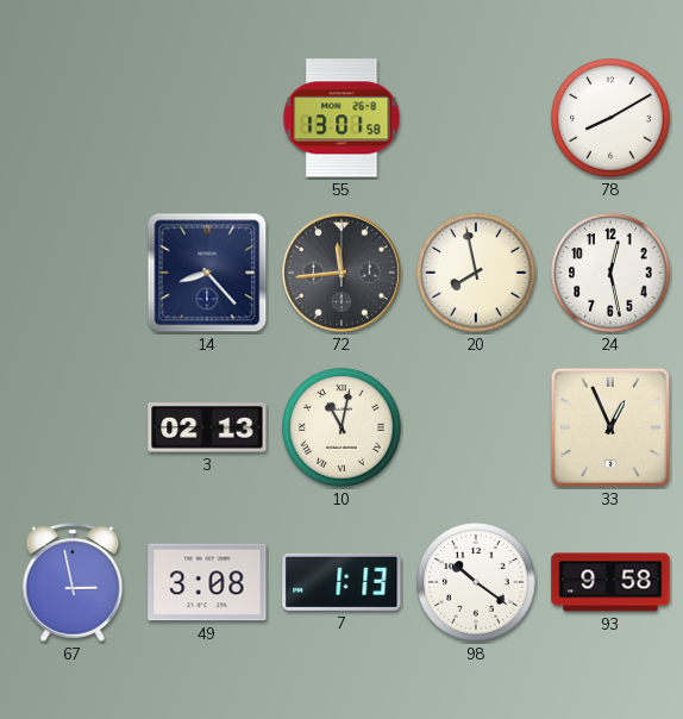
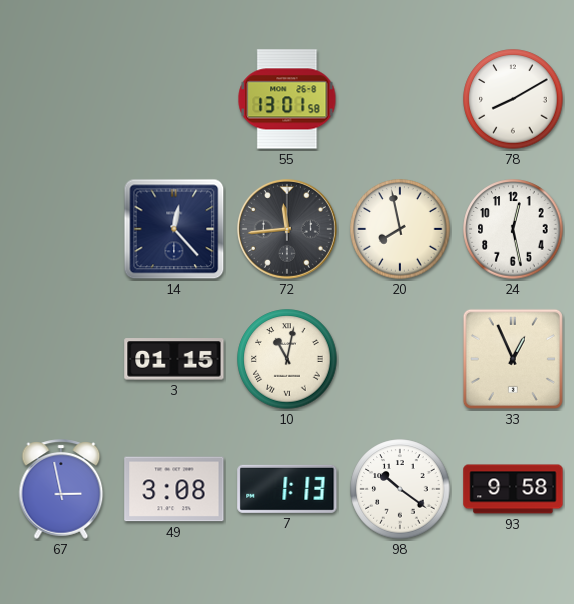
14: 8:23 -> 12:23 (174, 229)
3: 02:13 -> 01:15 (174, 359)
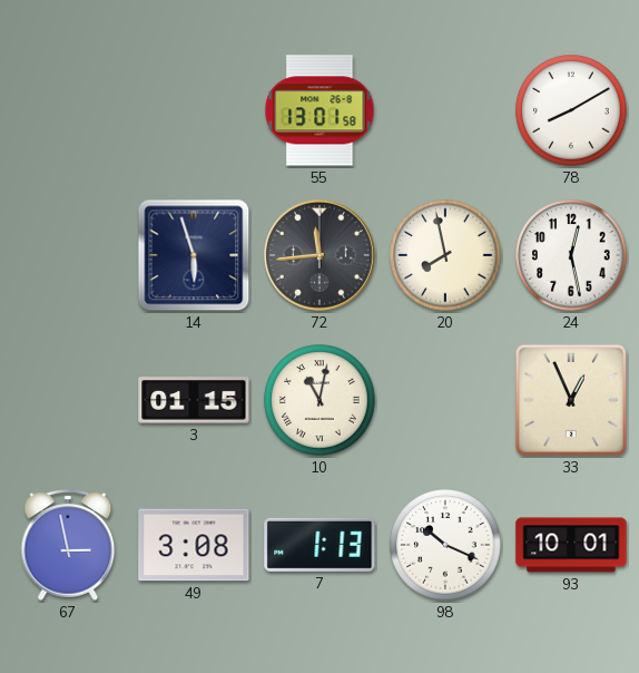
14: 12:23 -> 5:57 (194, 255)
98: 10:21 -> 10:19 (445, 545)
93: 9:58 -> 10:01 (571, 545)
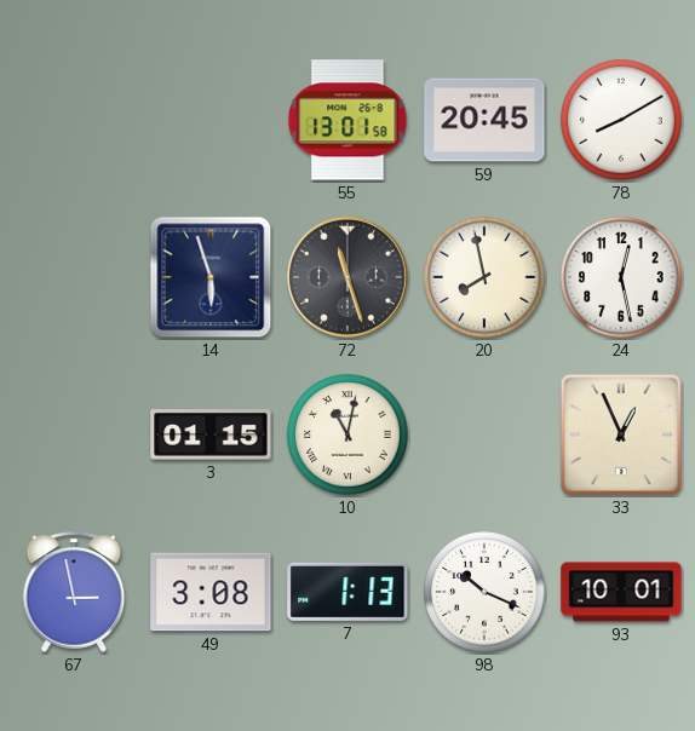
59: none -> 20:45 (484, 120)
72: 11:44 -> 11:27 (347, 277)
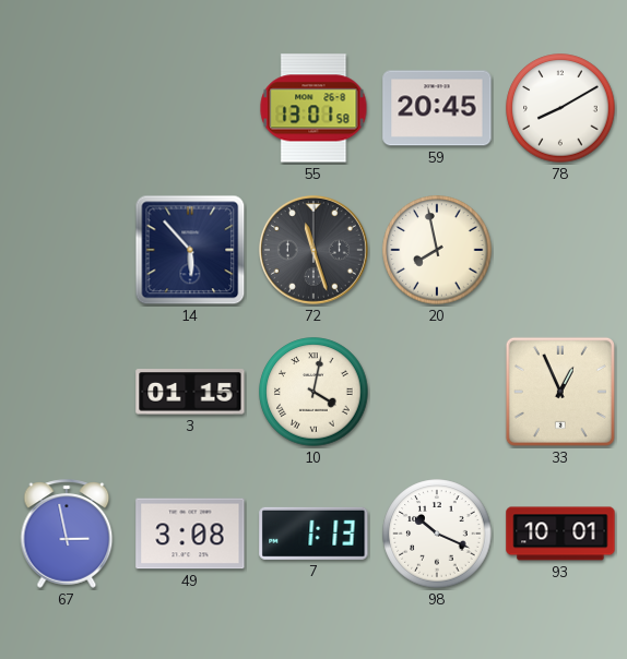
14: 5:57 -> 5:53 (190, 250)
24: 12:28 -> none (621, 277)
10: 11:02 -> 4:02 (313, 392)
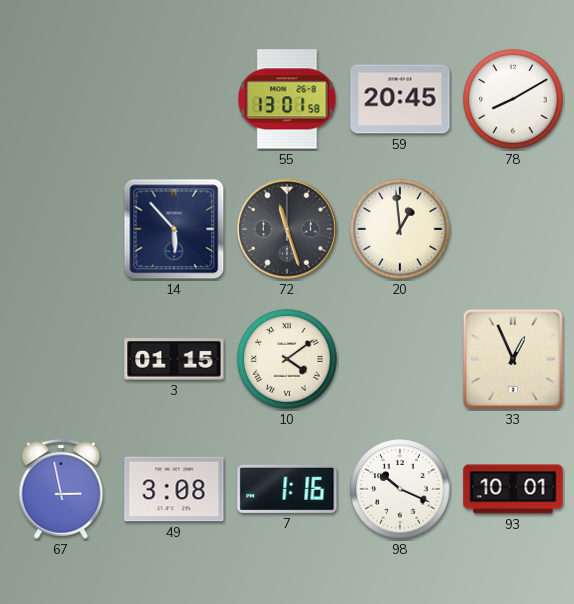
20: 7:58 -> 12:59 (400, 229)
10: 4:02 -> 4:09 (287, 359)
7: 1:13 -> 1:16 (287, 489)
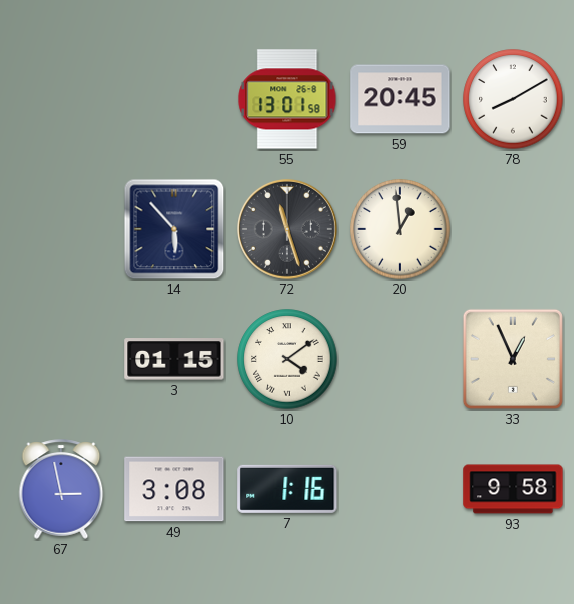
98: 10:19 -> none (400, 489)
93: 10:01 -> 9:58 (513, 489)
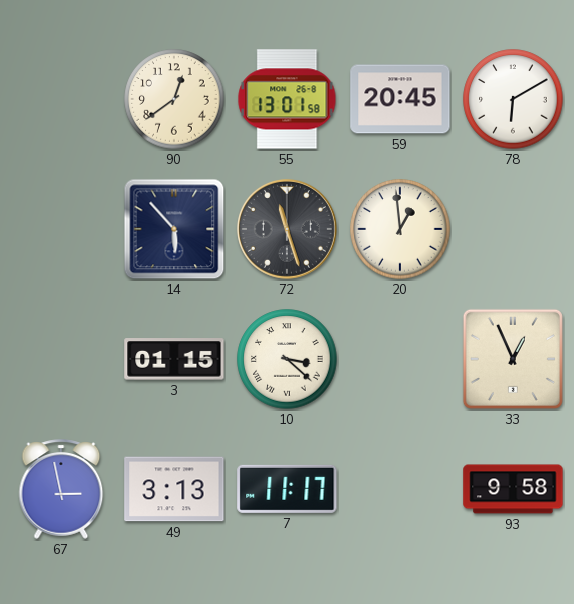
90: none -> 12:39 (174, 99)
78: 8:10 -> 6:10 (513, 99)
10: 4:09 -> 3:22 (287, 359)
49: 3:08 -> 3:13 (174, 489)
7: 1:16 -> 11:17 (287, 489)
